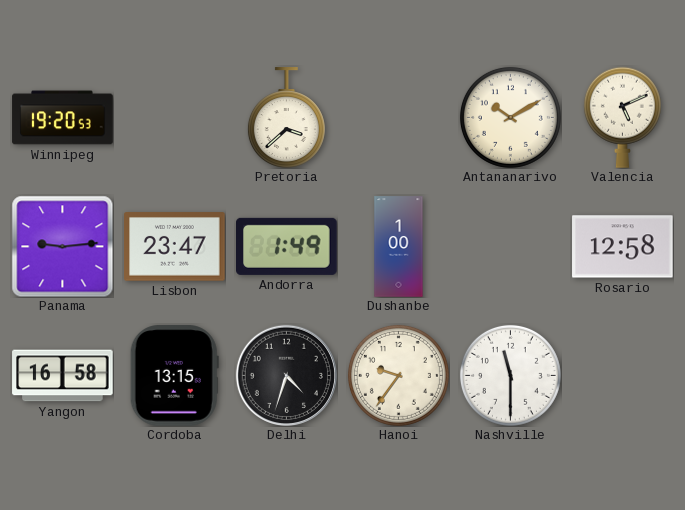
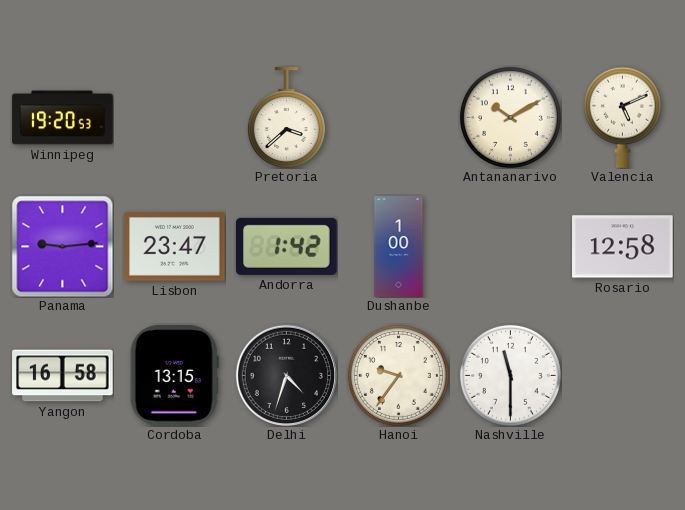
Andorra: 1:49 -> 1:42 (287, 246)
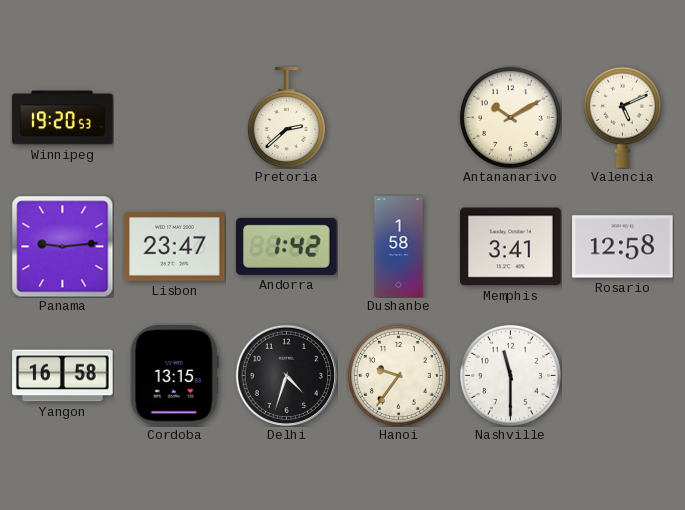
Pretoria: 3:38 -> 2:38 (286, 117)
Dushanbe: 1:00 -> 1:58 (399, 247)
Memphis: none -> 3:41 (511, 247)
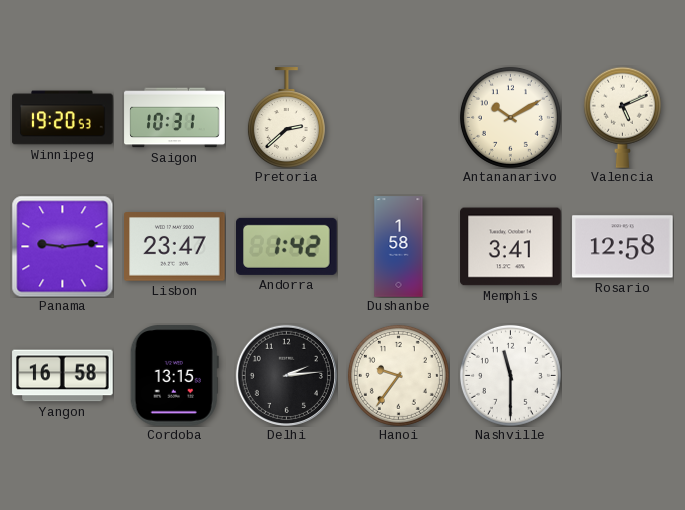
Saigon: none -> 10:31 (175, 118)
Delhi: 4:33 -> 2:14 (286, 375)
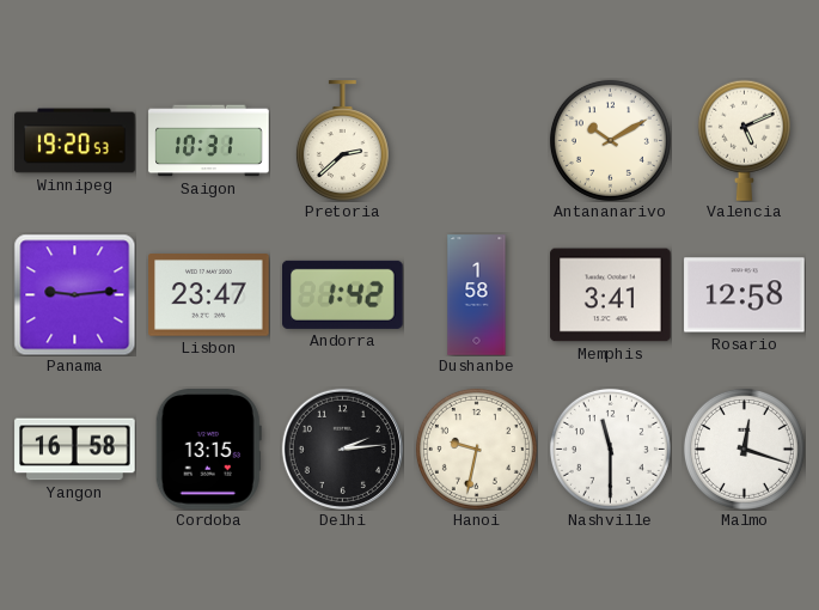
Hanoi: 9:36 -> 9:32 (476, 449)
Malmo: none -> 12:18 (744, 449)
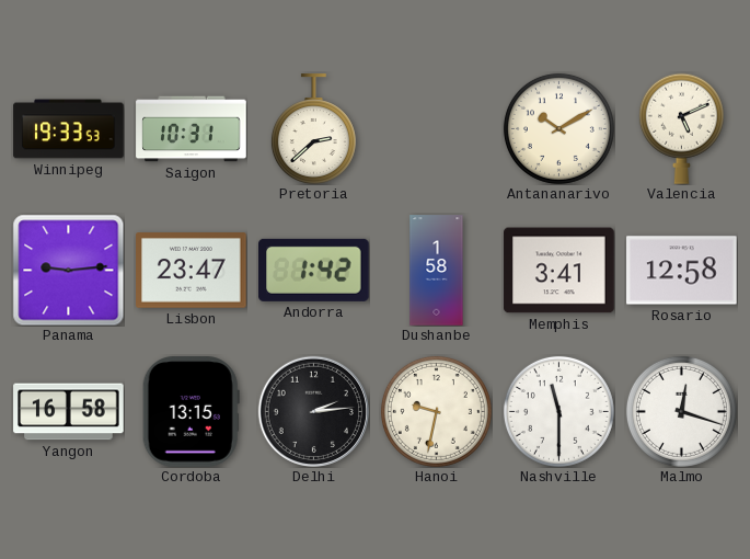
Winnipeg: 19:20 -> 19:33 (69, 129)
